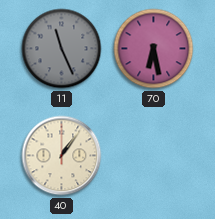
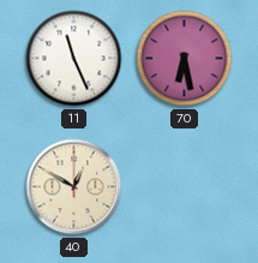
11 dial: grey -> white (74, 59)
40: 1:06 -> 12:50 (74, 187)
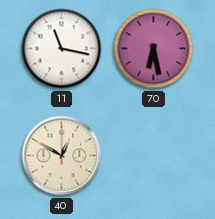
11: 11:26 -> 11:17 (62, 49)
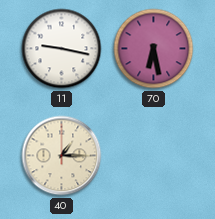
11: 11:17 -> 9:17 (62, 49)
40: 12:50 -> 1:15 (62, 156)
